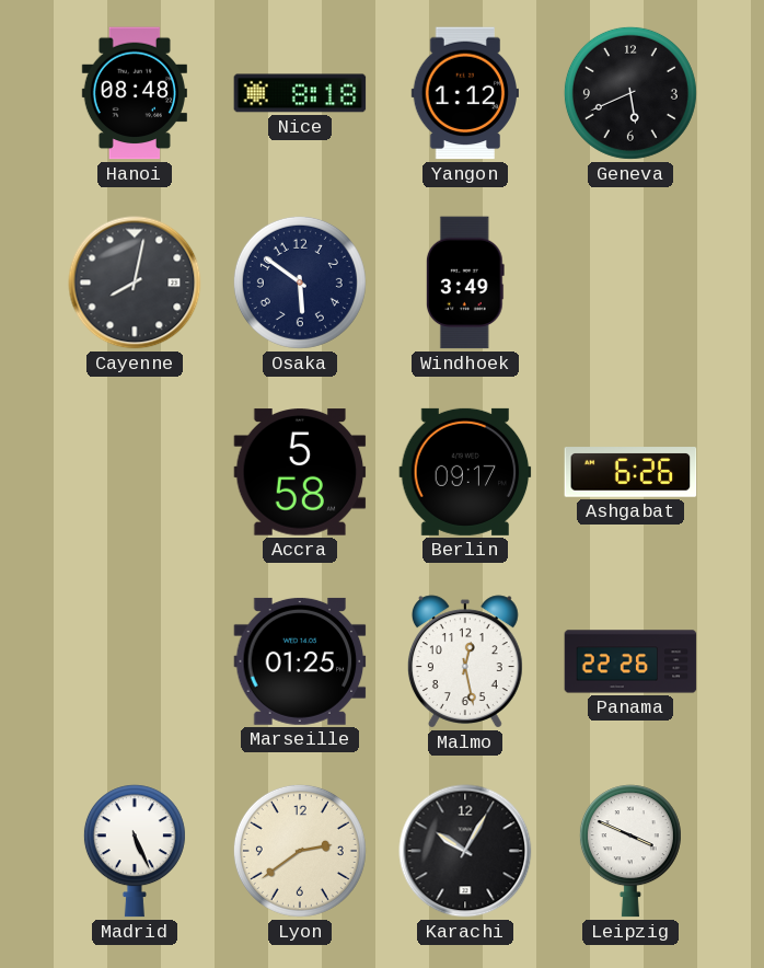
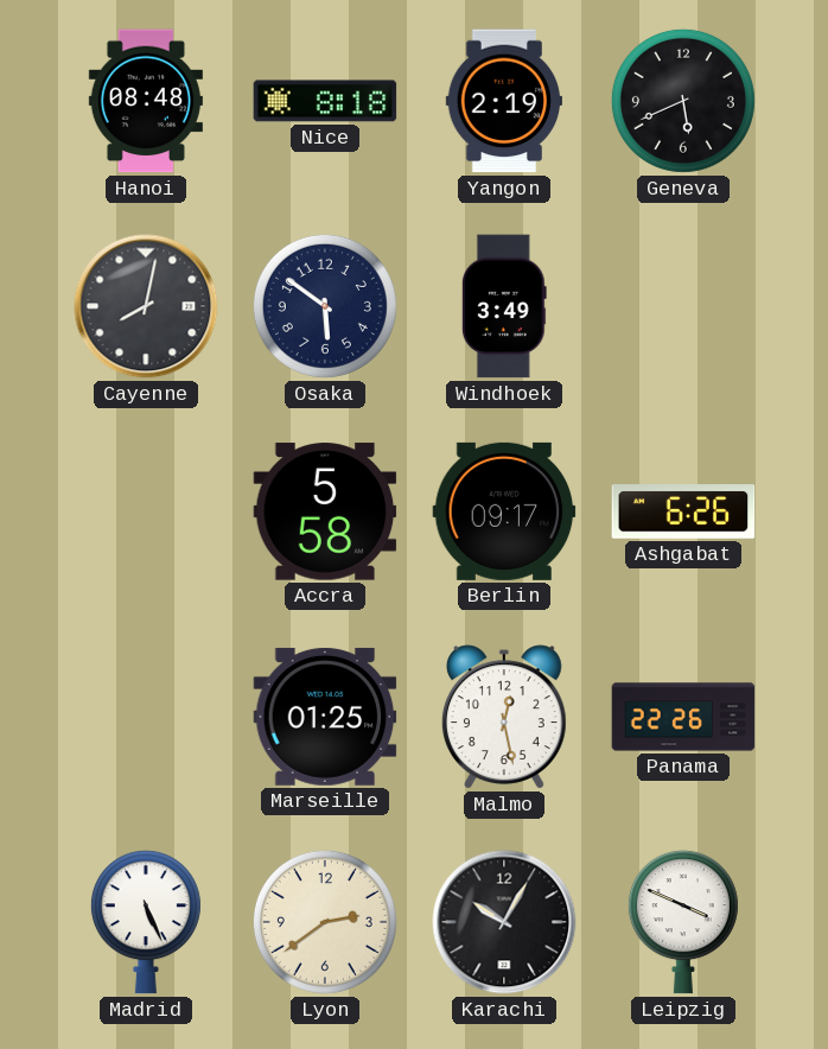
Yangon: 1:12 -> 2:19 (503, 101)
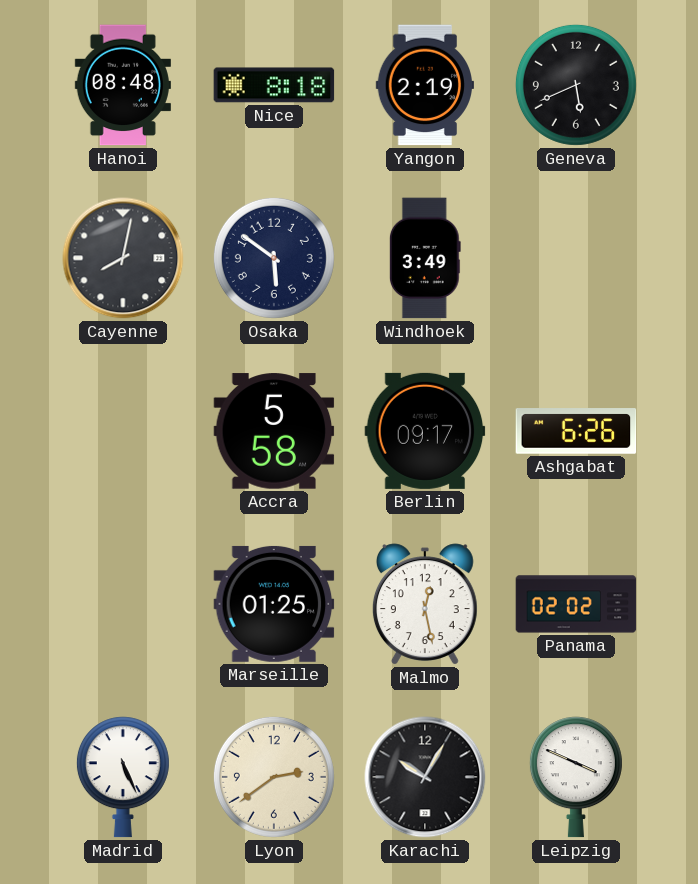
Panama: 22:26 -> 02:02 (576, 604)
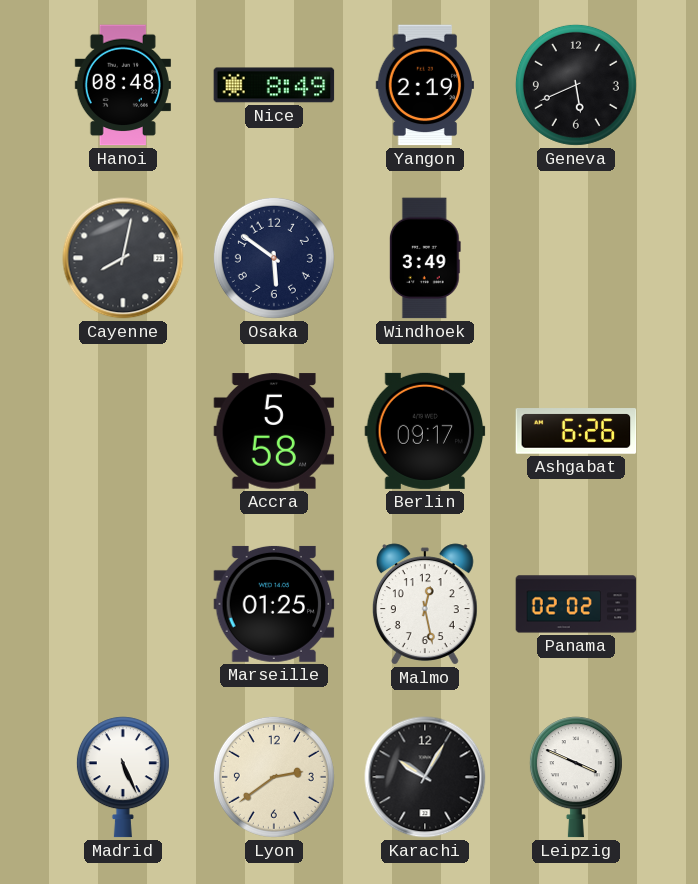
Nice: 8:18 -> 8:49 (274, 85)
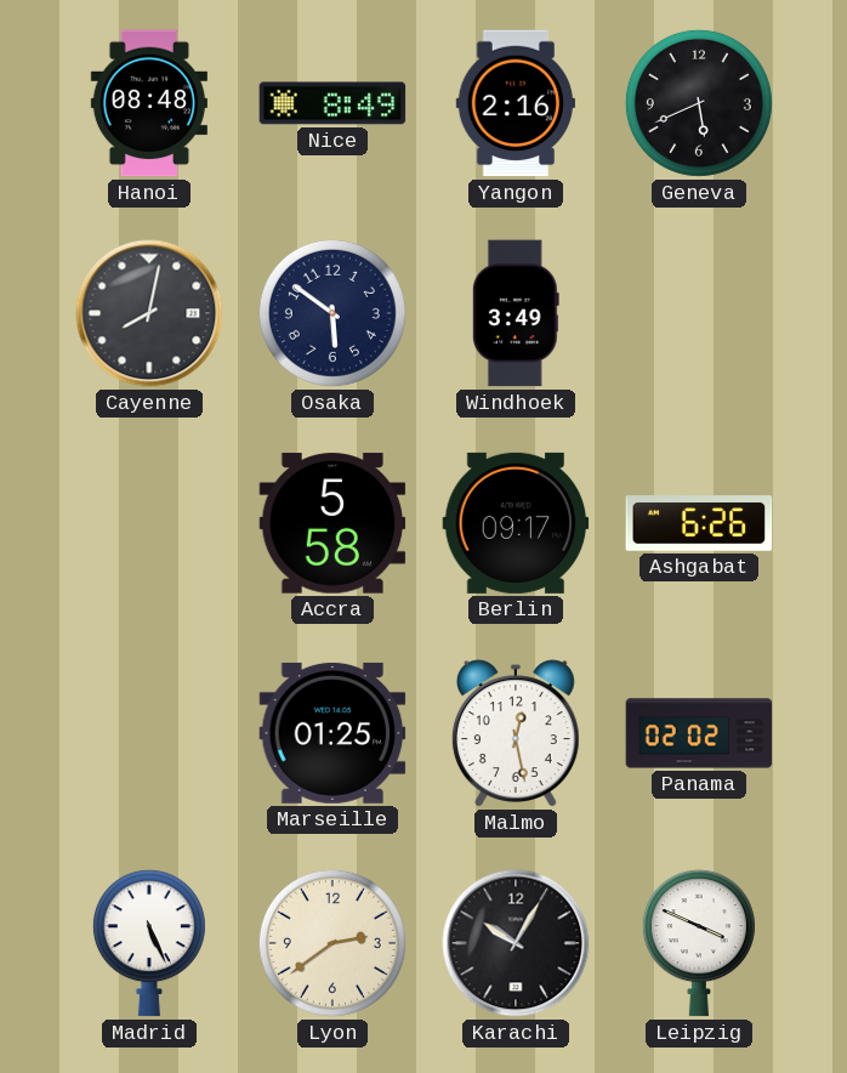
Yangon: 2:19 -> 2:16 (515, 103)
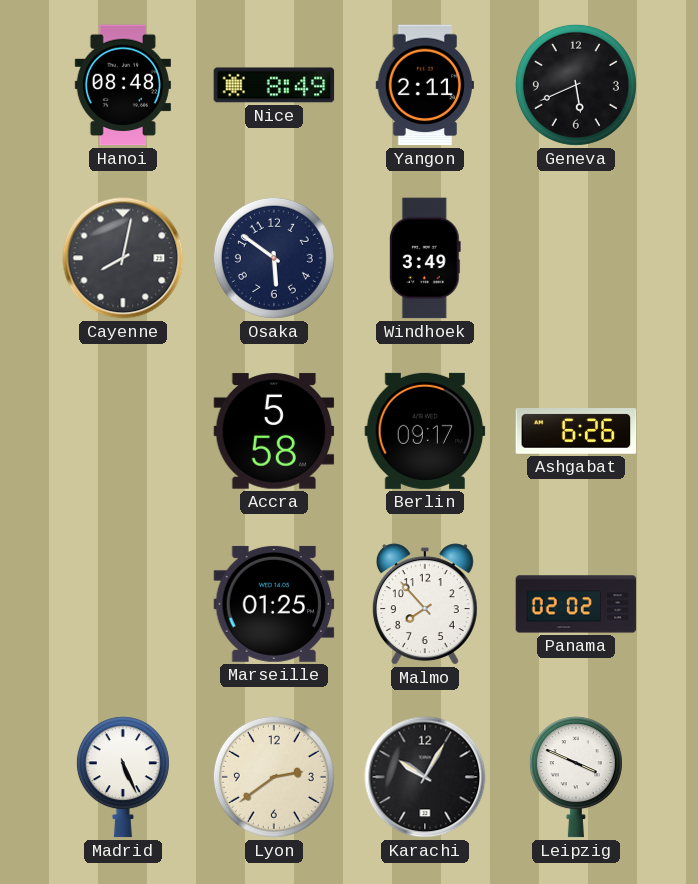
Yangon: 2:16 -> 2:11 (424, 85)
Malmo: 12:28 -> 7:53 (425, 604)
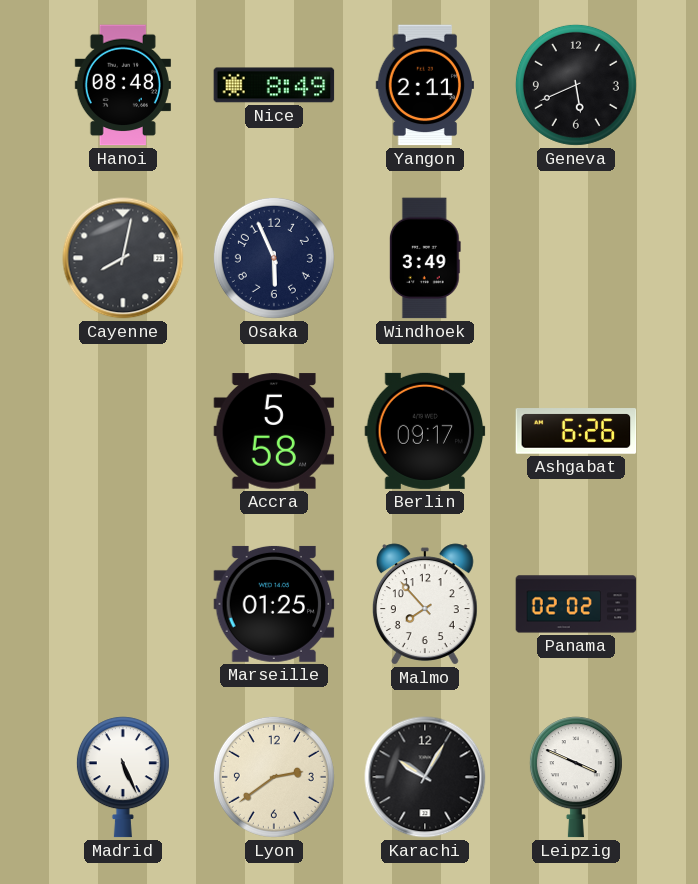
Osaka: 5:51 -> 5:56 (274, 258)
